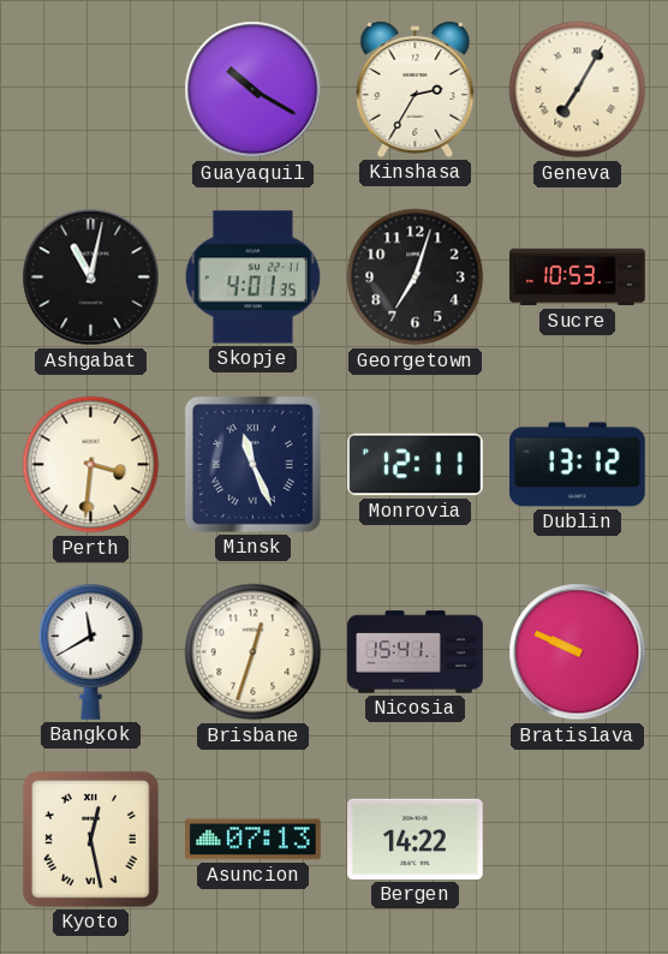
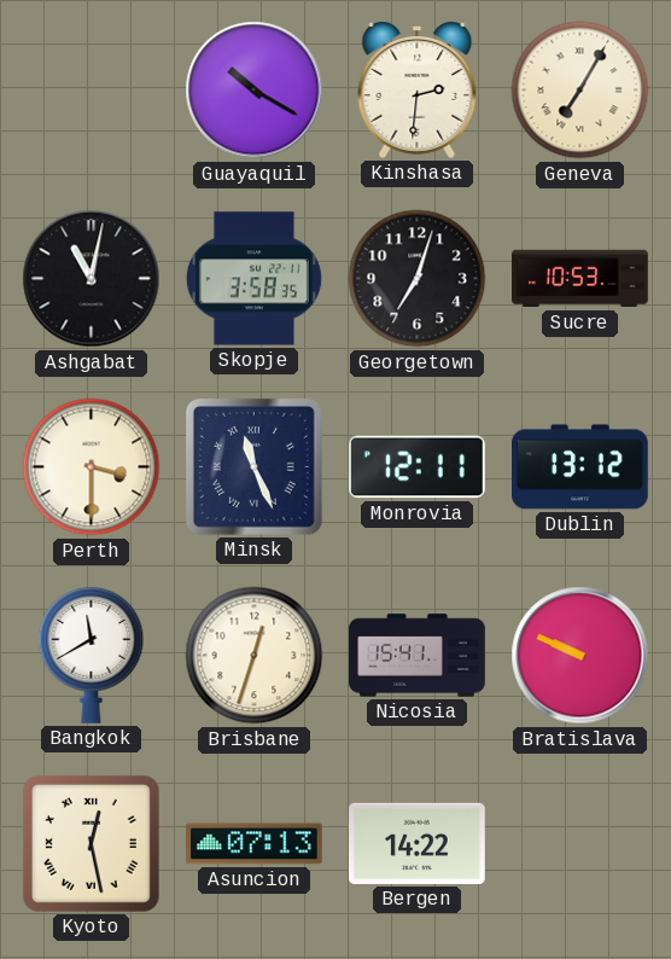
Kinshasa: 2:35 -> 2:31 (418, 91)
Skopje: 4:01 -> 3:58 (253, 279)
Perth: 3:31 -> 3:30 (92, 467)
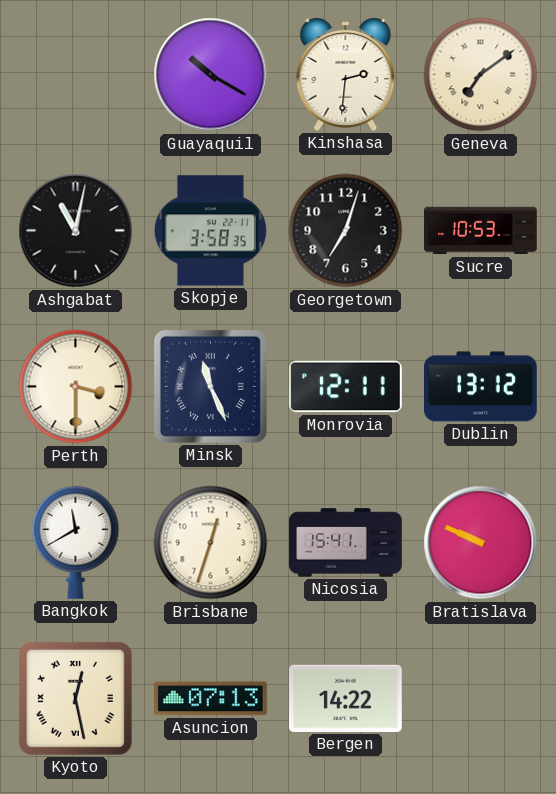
Geneva: 7:05 -> 7:09 (481, 75)
